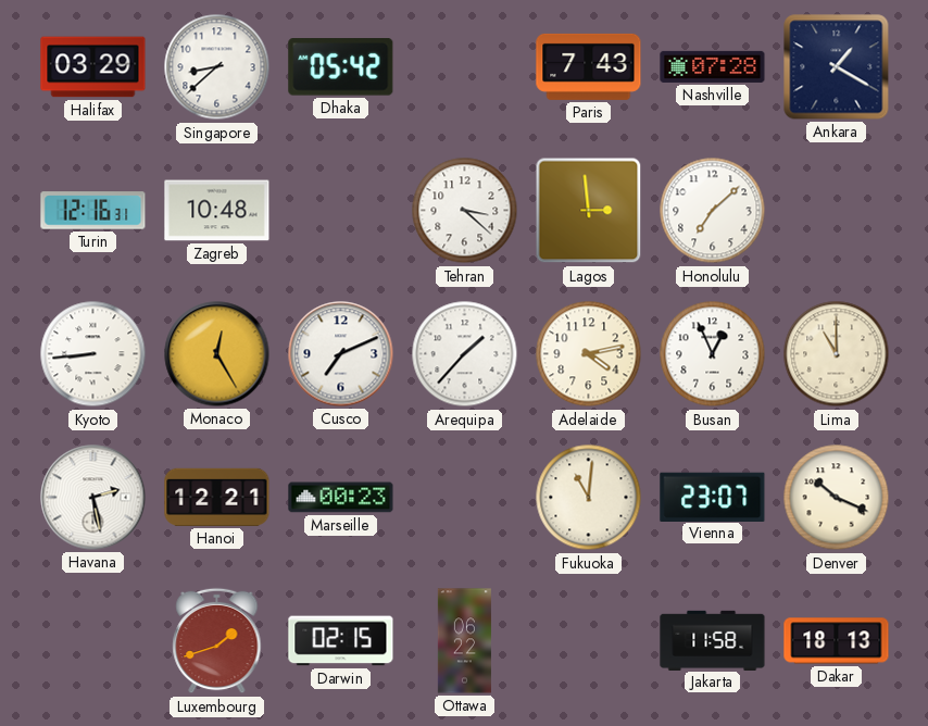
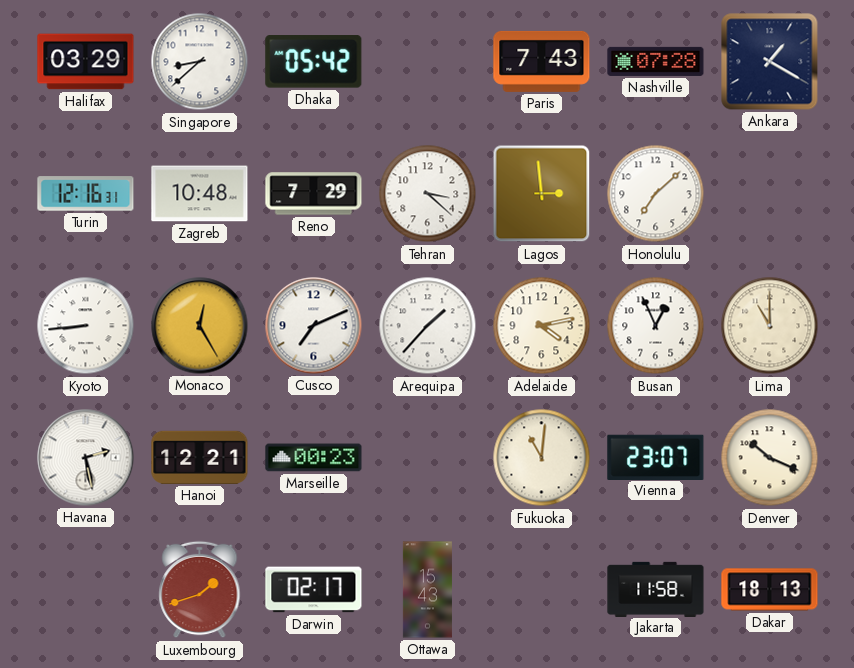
Reno: none -> 7:29 (314, 194)
Darwin: 02:15 -> 02:17 (314, 590)
Ottawa: 06:22 -> 15:43 (427, 590)
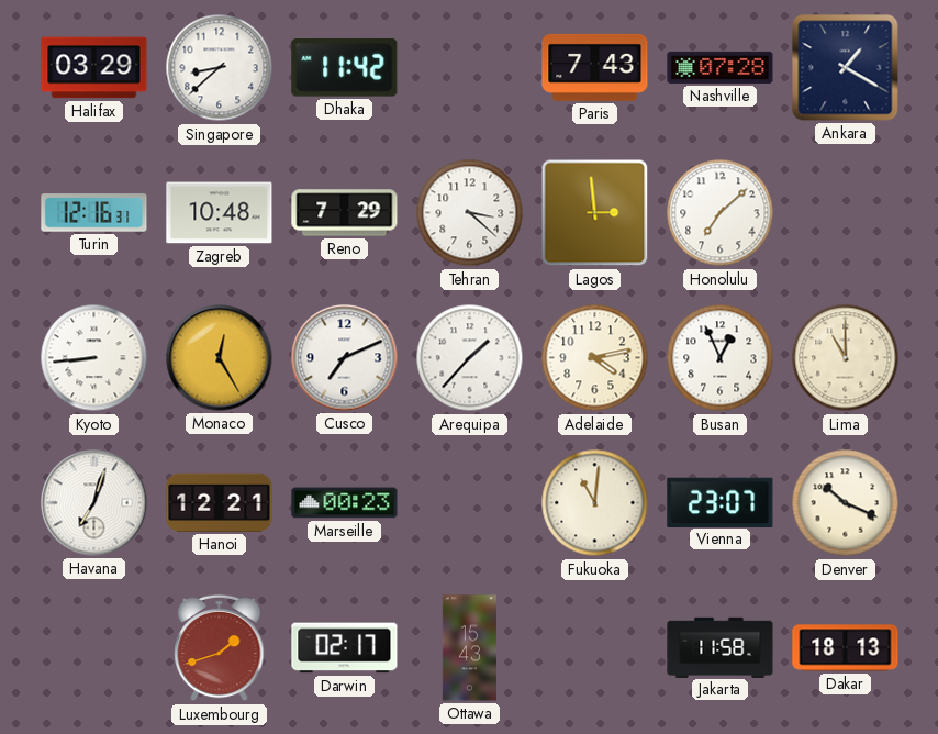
Dhaka: 05:42 -> 11:42 (345, 68)
Havana: 2:28 -> 7:03 (94, 503)
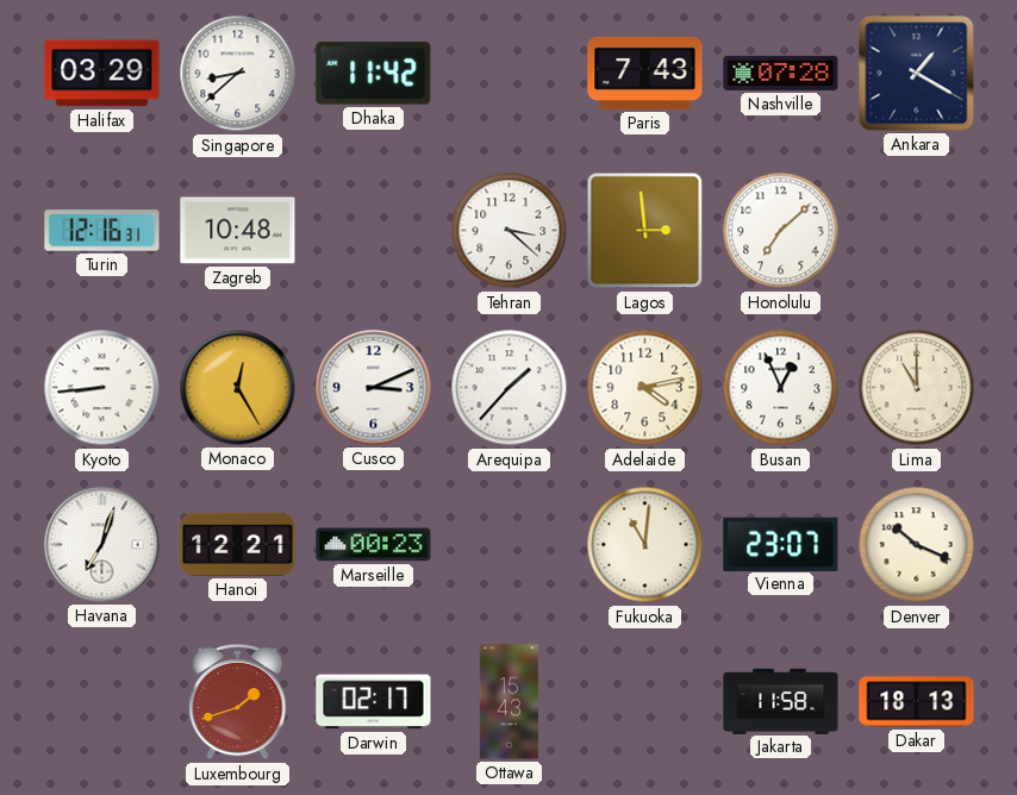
Reno: 7:29 -> none (345, 213)
Cusco: 7:11 -> 3:11 (374, 388)
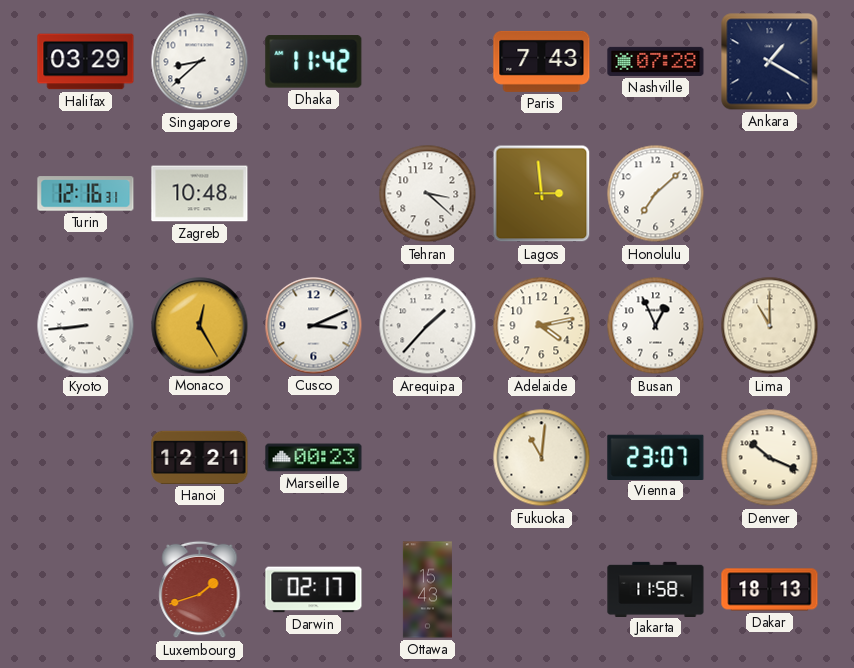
Havana: 7:03 -> none (102, 545)
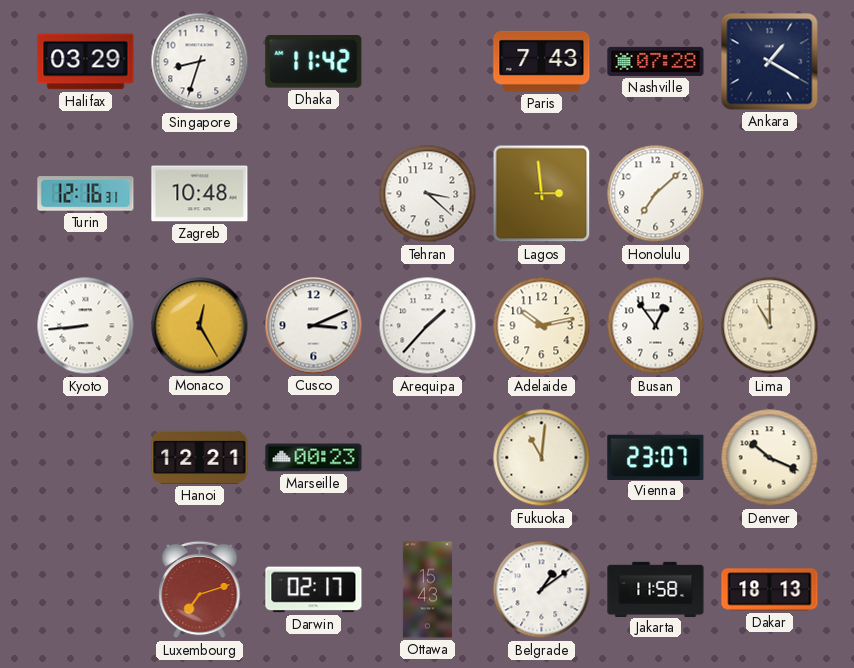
Singapore: 8:38 -> 8:33 (200, 62)
Adelaide: 4:13 -> 10:13 (542, 326)
Busan: 12:56 -> 12:54 (656, 326)
Luxembourg: 1:42 -> 7:12 (200, 590)
Belgrade: none -> 1:09 (542, 590)
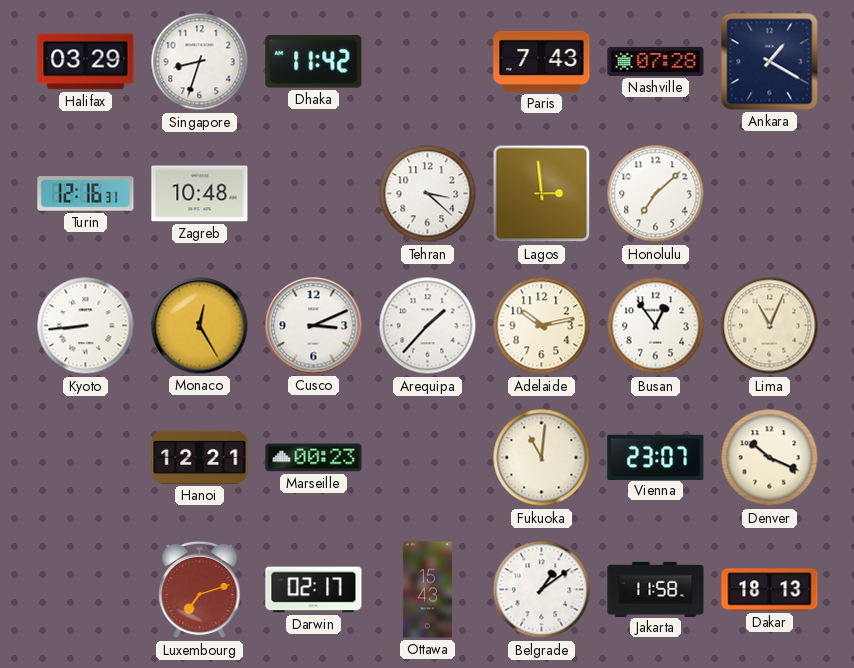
Lima: 11:00 -> 11:04 (770, 326)
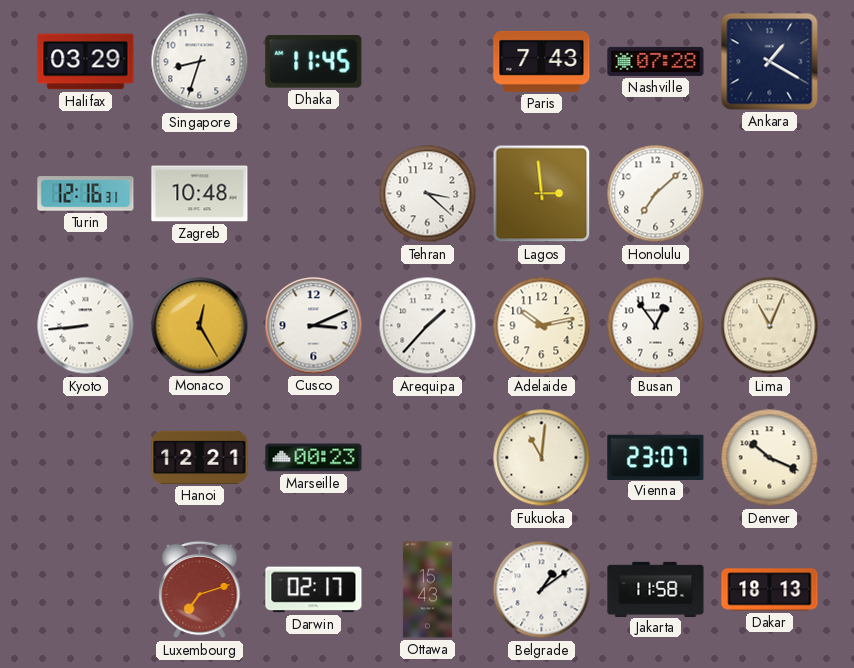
Dhaka: 11:42 -> 11:45 (314, 62)
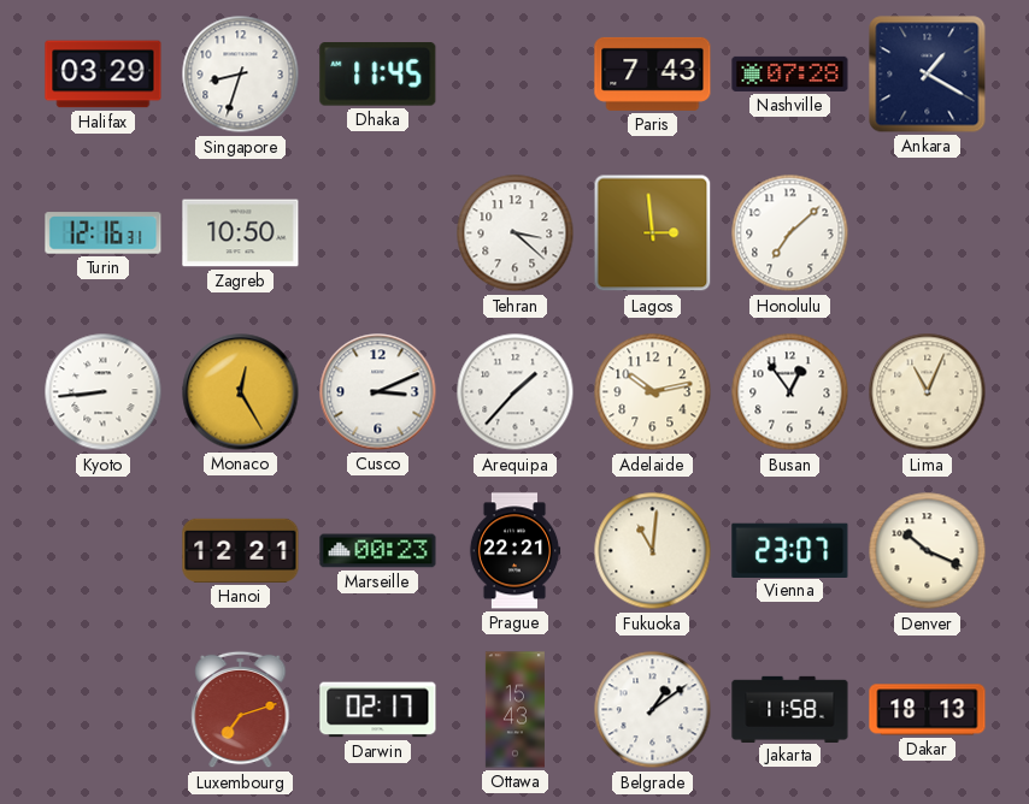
Zagreb: 10:48 -> 10:50 (241, 233)
Prague: none -> 22:21 (514, 551)
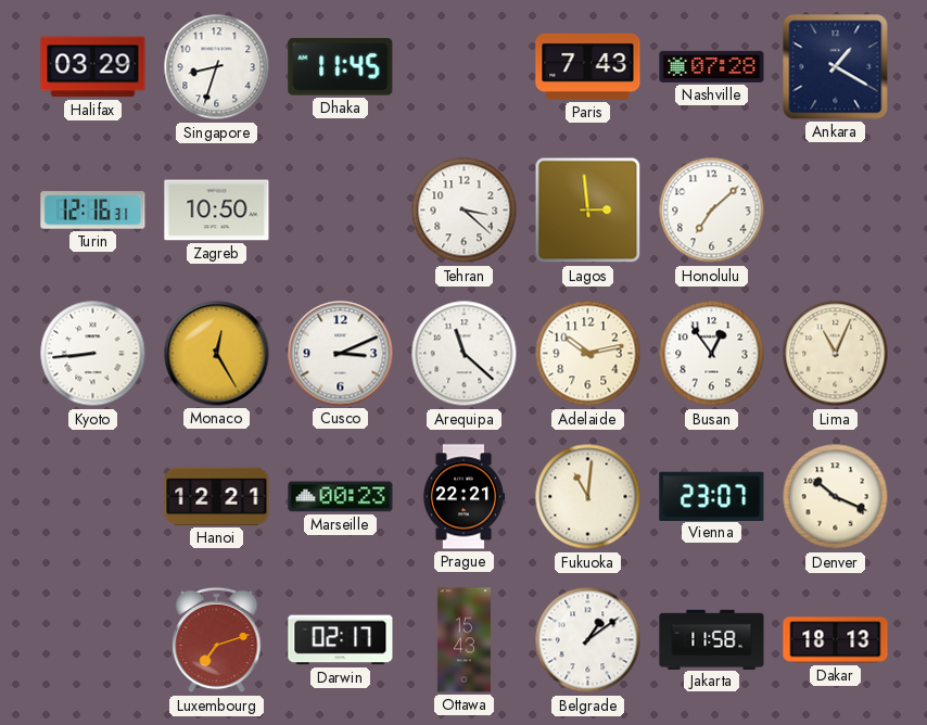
Arequipa: 1:37 -> 11:22 (465, 354)
